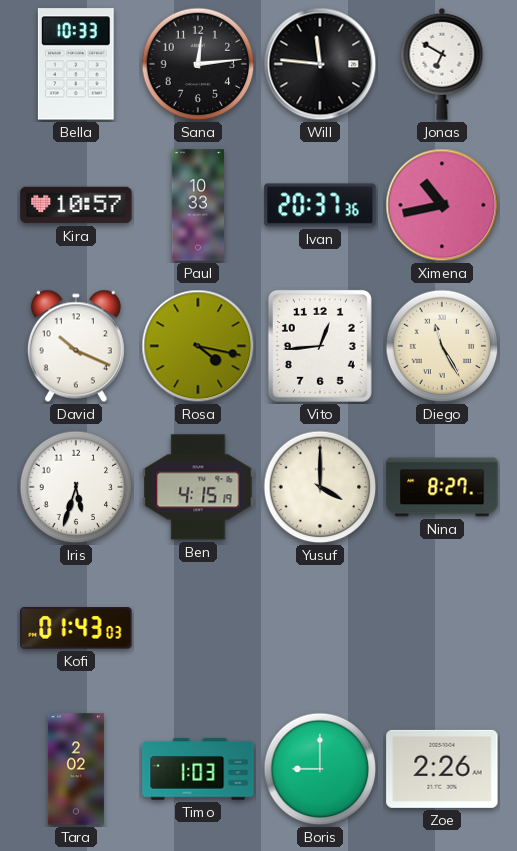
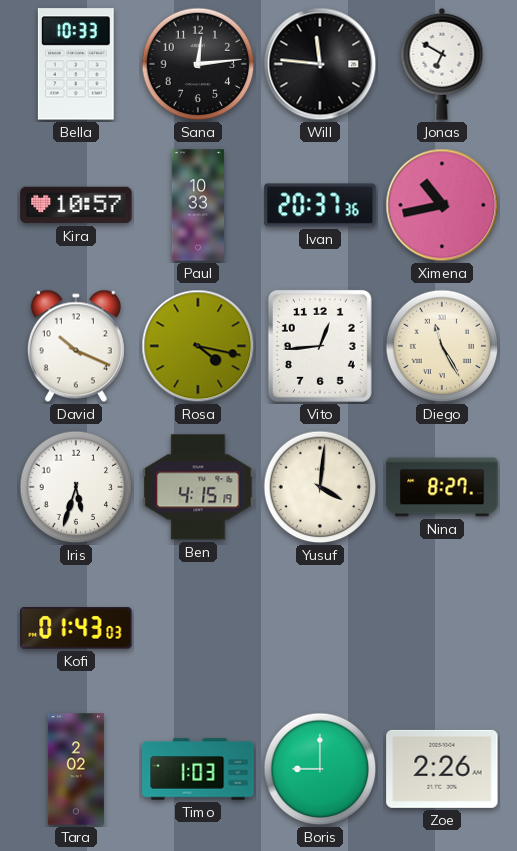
Yusuf: 4:00 -> 4:01 (320, 487)
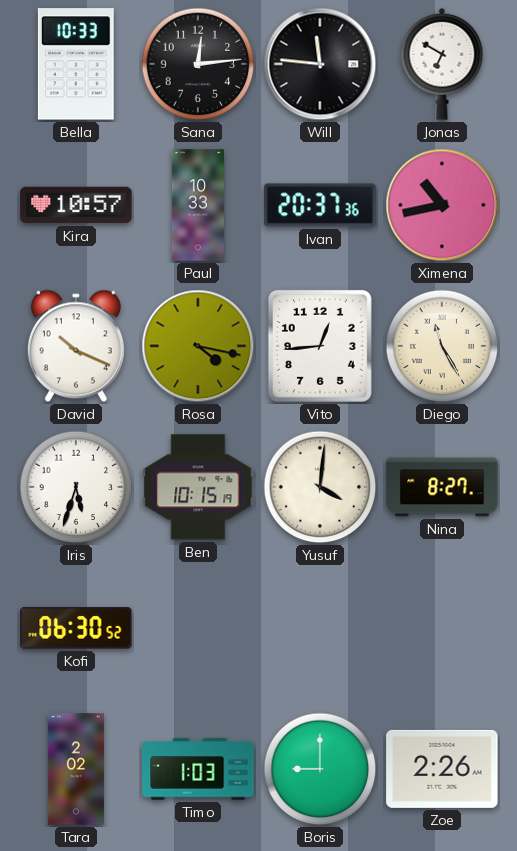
Ben: 4:15 -> 10:15 (198, 487)
Kofi: 01:43 -> 06:30 (76, 628)
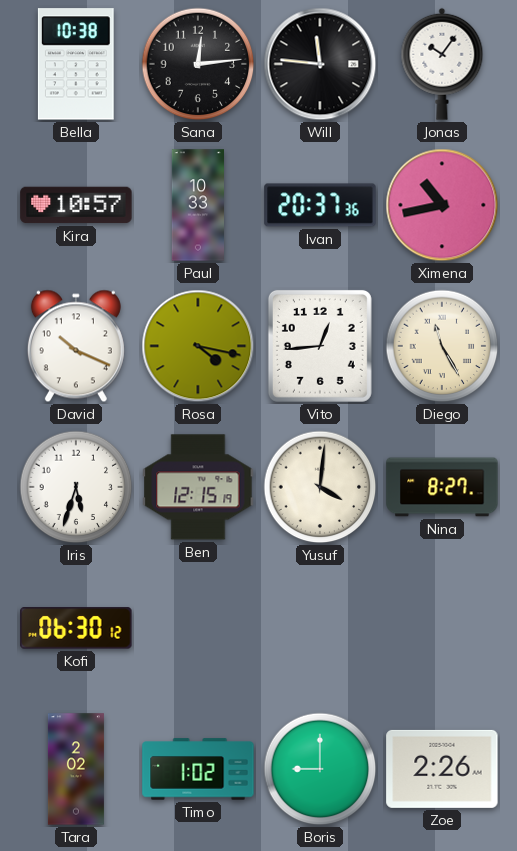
Bella: 10:33 -> 10:38 (76, 64)
Jonas: 6:50 -> 10:06 (442, 64)
Ben: 10:15 -> 12:15 (198, 487)
Kofi: 06:30:52 -> 06:30:12 (76, 628)
Timo: 1:03 -> 1:02 (198, 769)
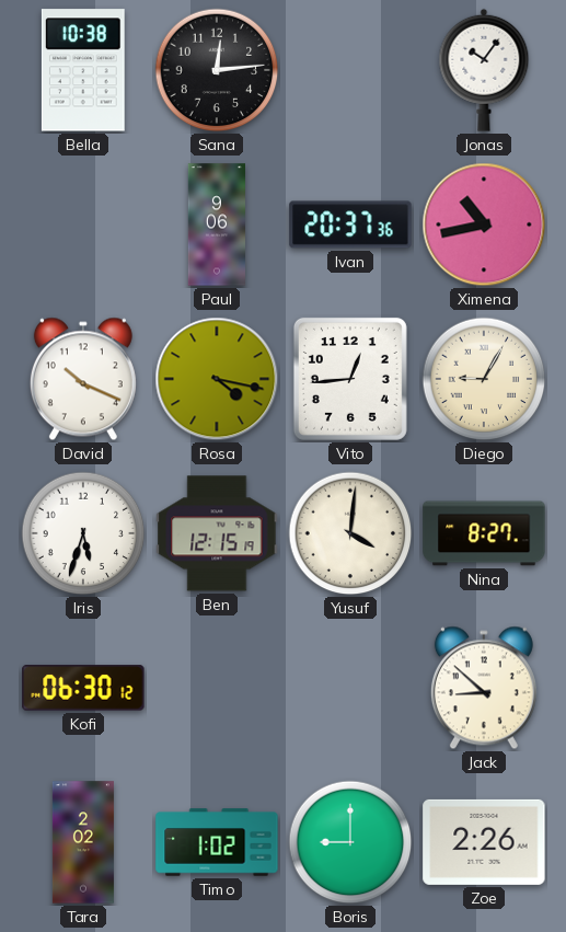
Will: 11:46 -> none (320, 64)
Kira: 10:57 -> none (76, 205)
Paul: 10:33 -> 9:06 (216, 225)
Diego: 11:25 -> 9:05 (484, 379)
Jack: none -> 8:52 (484, 688)
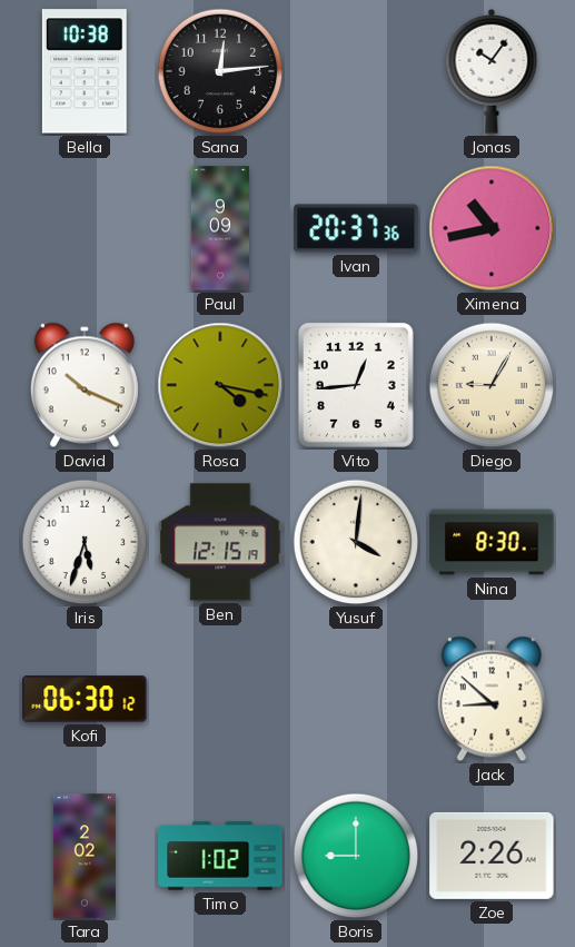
Paul: 9:06 -> 9:09 (219, 228)
Nina: 8:27 -> 8:30 (492, 542)
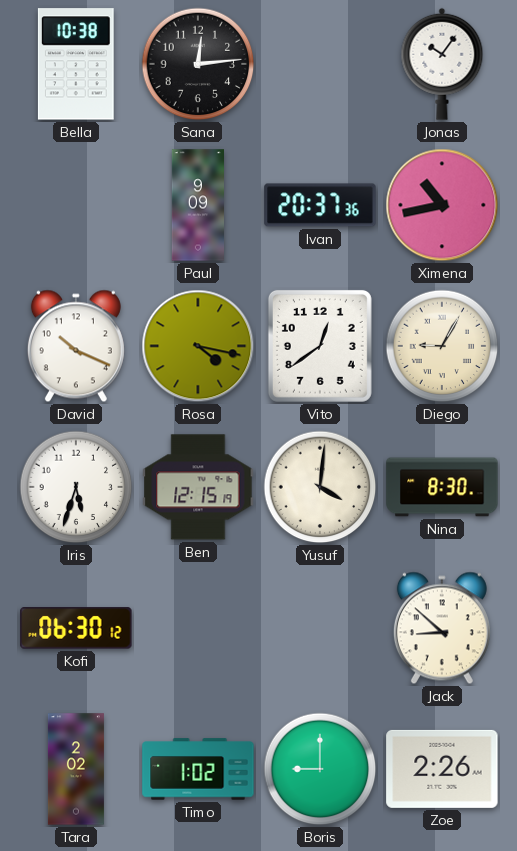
Vito: 12:44 -> 12:39 (320, 346)
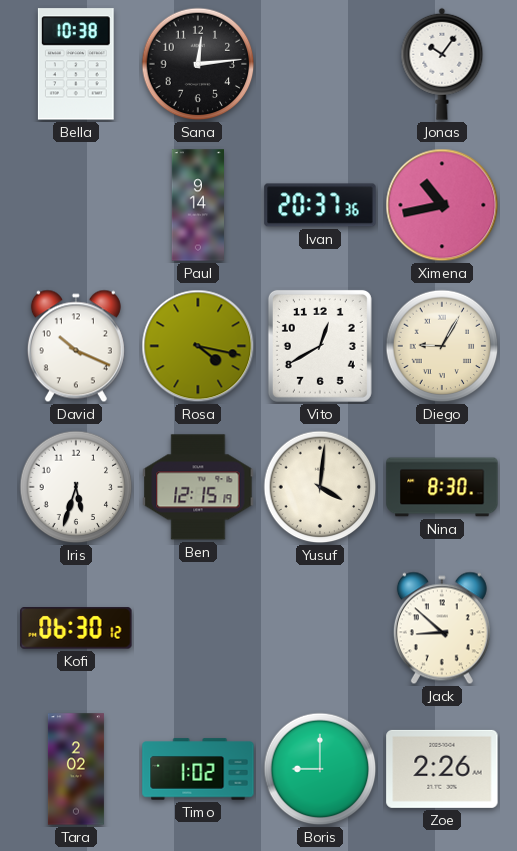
Paul: 9:09 -> 9:14 (197, 205)
Vito: 12:39 -> 12:40 (320, 346)
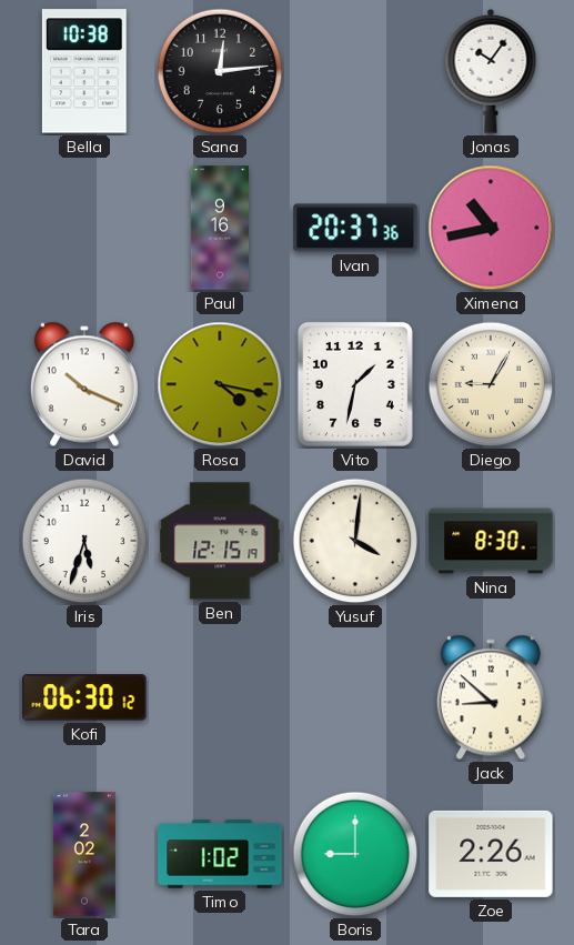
Paul: 9:14 -> 9:16 (219, 228)
Vito: 12:40 -> 1:32 (355, 384)
